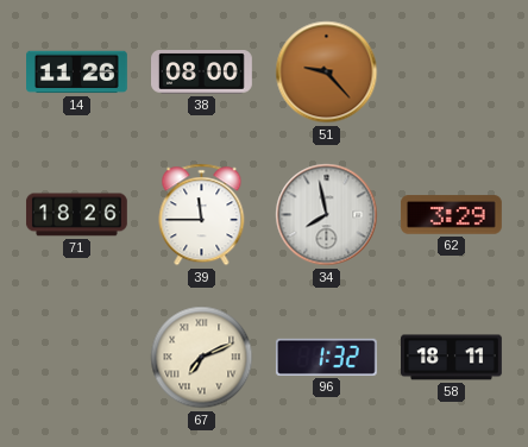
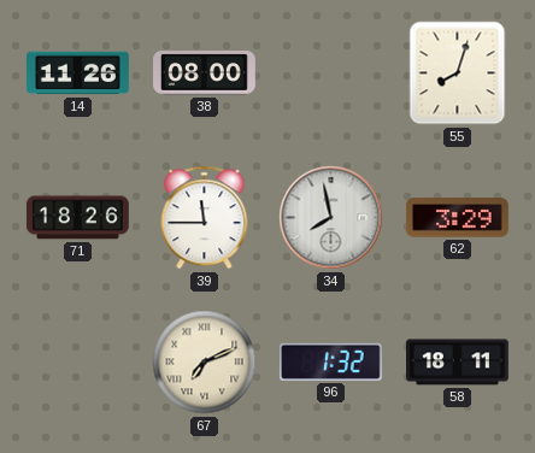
51: 9:23 -> none (327, 73)
55: none -> 8:03 (458, 73)
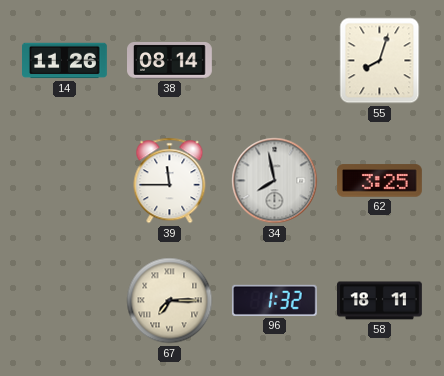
38: 08:00 -> 08:14 (170, 61)
71: 18:26 -> none (77, 218)
62: 3:29 -> 3:25 (380, 181)
67: 7:11 -> 7:15 (170, 301)
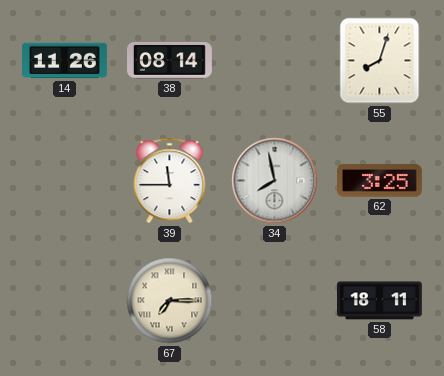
96: 1:32 -> none (274, 300)
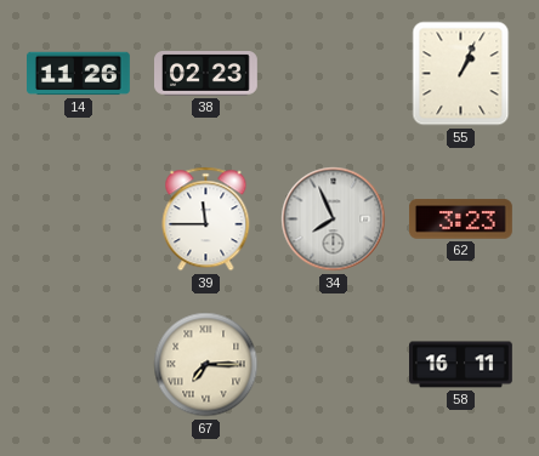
38: 08:14 -> 02:23 (206, 74)
55: 8:03 -> 1:04 (461, 74)
34: 7:58 -> 7:56 (334, 220)
62: 3:25 -> 3:23 (461, 220)
58: 18:11 -> 16:11 (461, 365)
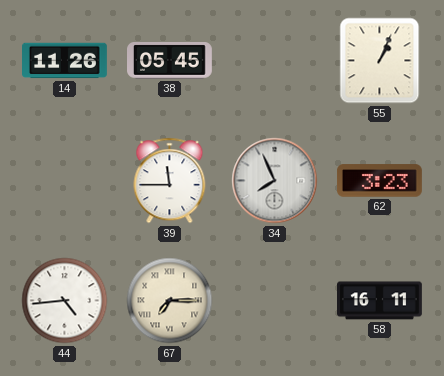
38: 02:23 -> 05:45 (170, 61)
44: none -> 4:44 (65, 301)
